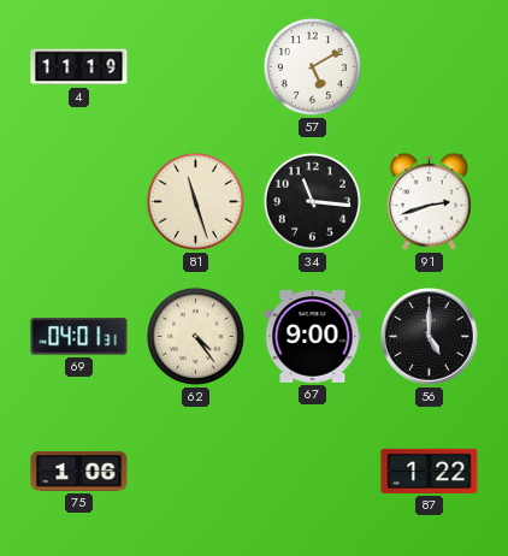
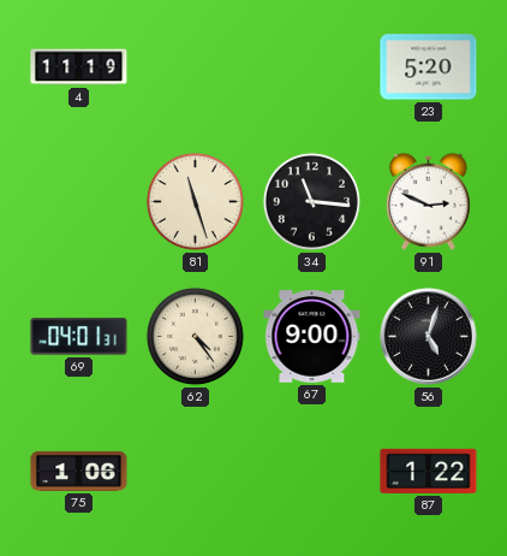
57: 5:10 -> none (312, 66)
23: none -> 5:20 (429, 67)
91: 2:42 -> 2:49 (428, 201)
56: 5:00 -> 5:03 (429, 337)
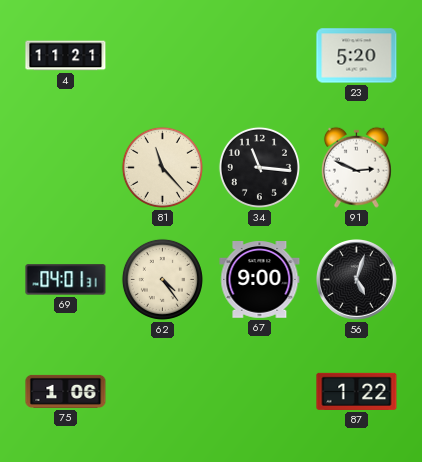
4: 11:19 -> 11:21 (66, 56)
81: 11:27 -> 11:23 (162, 167)
